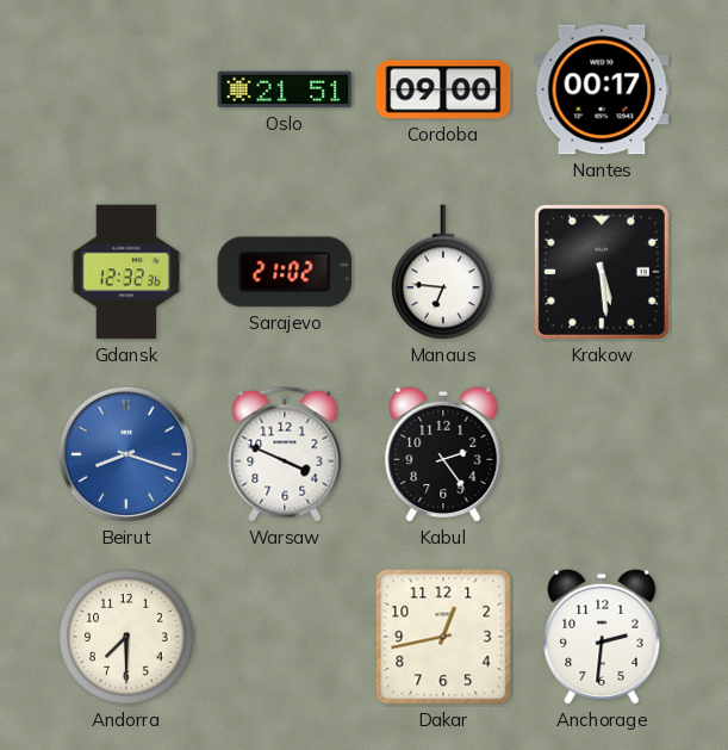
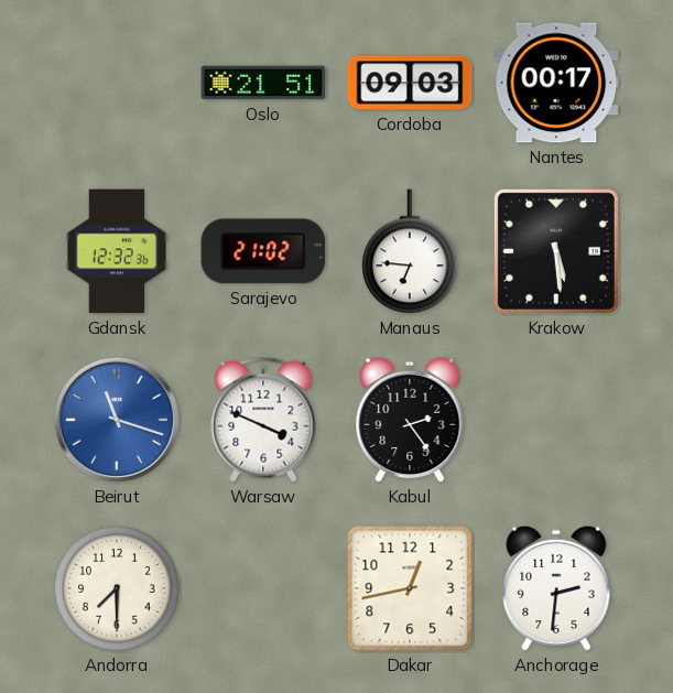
Cordoba: 09:00 -> 09:03 (410, 83)
Beirut: 8:18 -> 11:18 (117, 420)
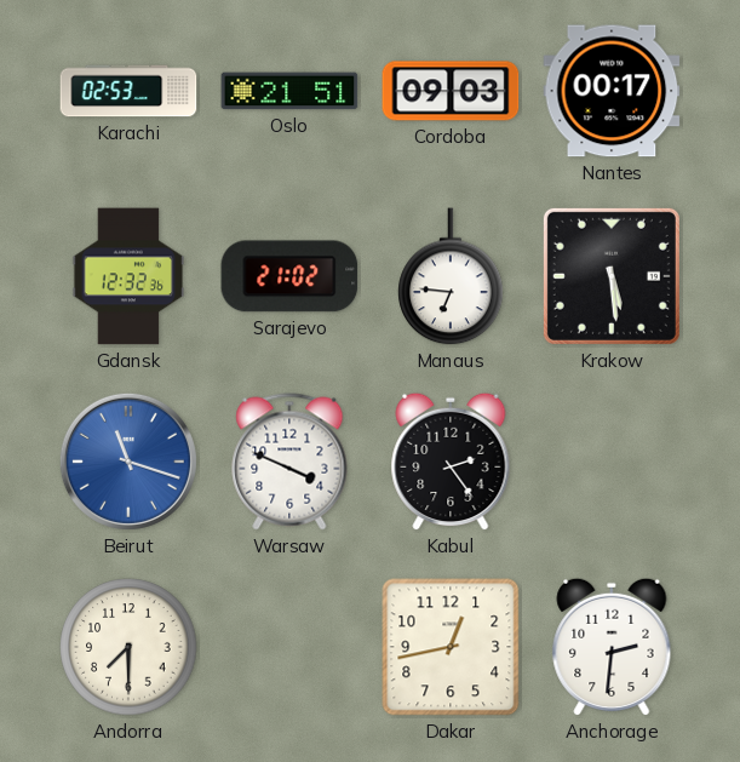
Karachi: none -> 02:53 (128, 91)
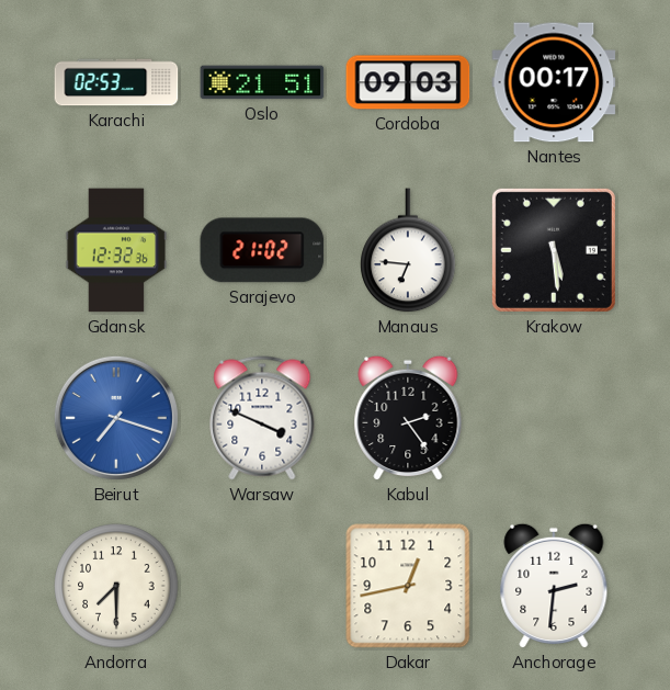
Beirut: 11:18 -> 7:18 (116, 418)
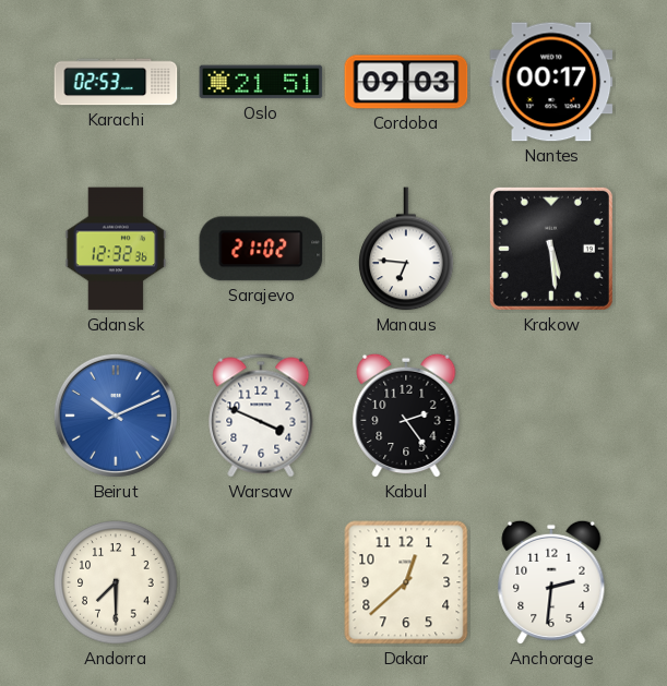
Beirut: 7:18 -> 10:11 (116, 416)
Dakar: 12:43 -> 12:38 (406, 582)
